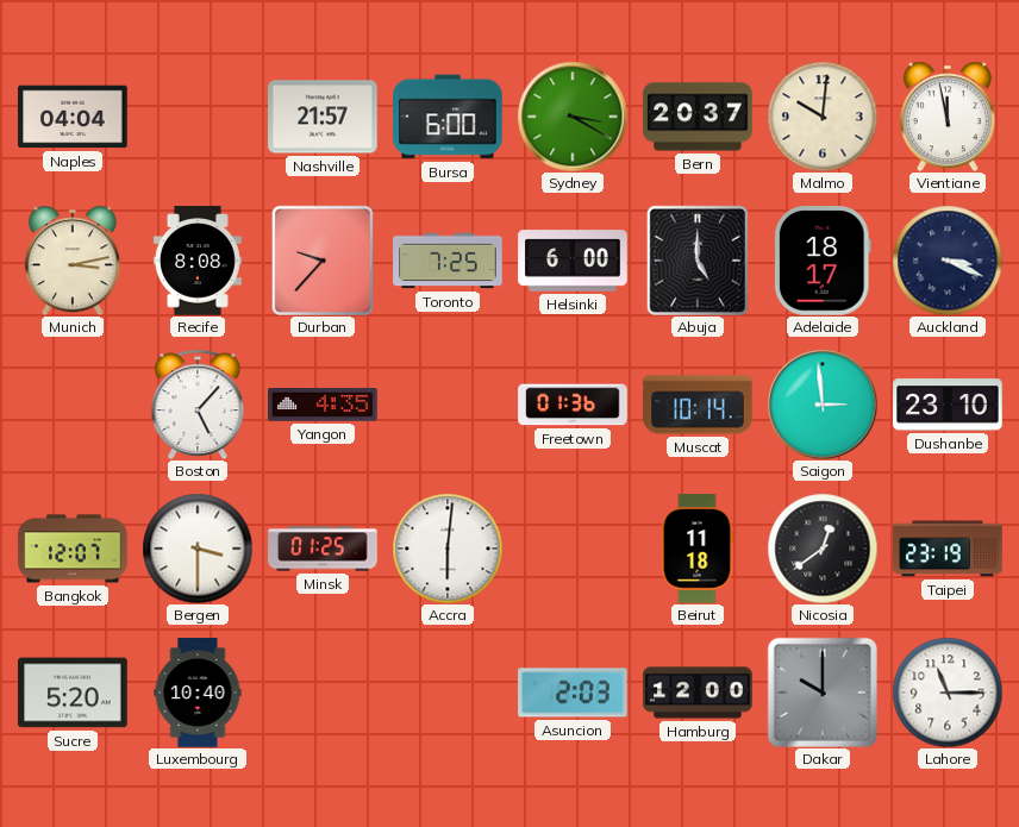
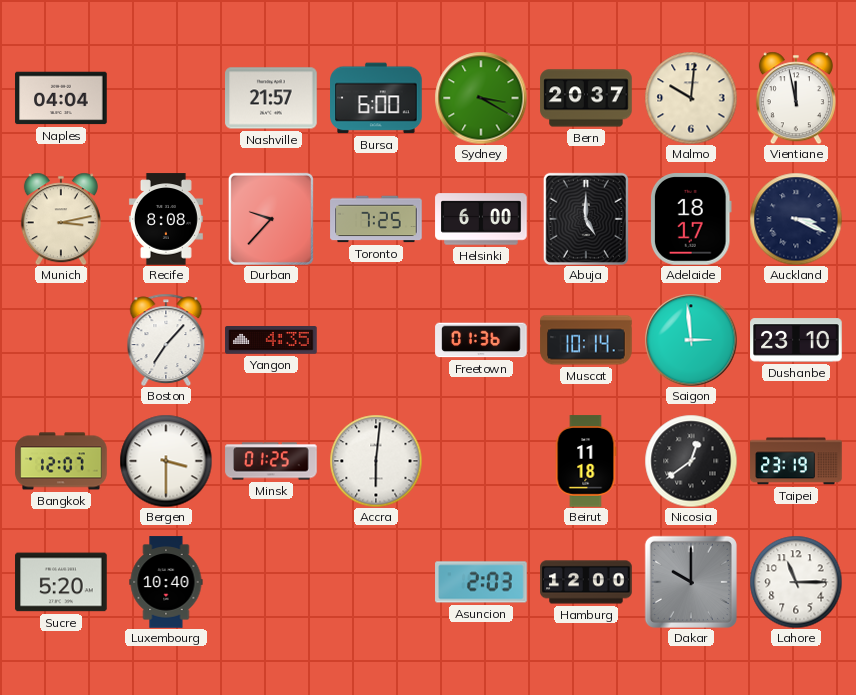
Boston: 5:07 -> 7:07 (166, 339)
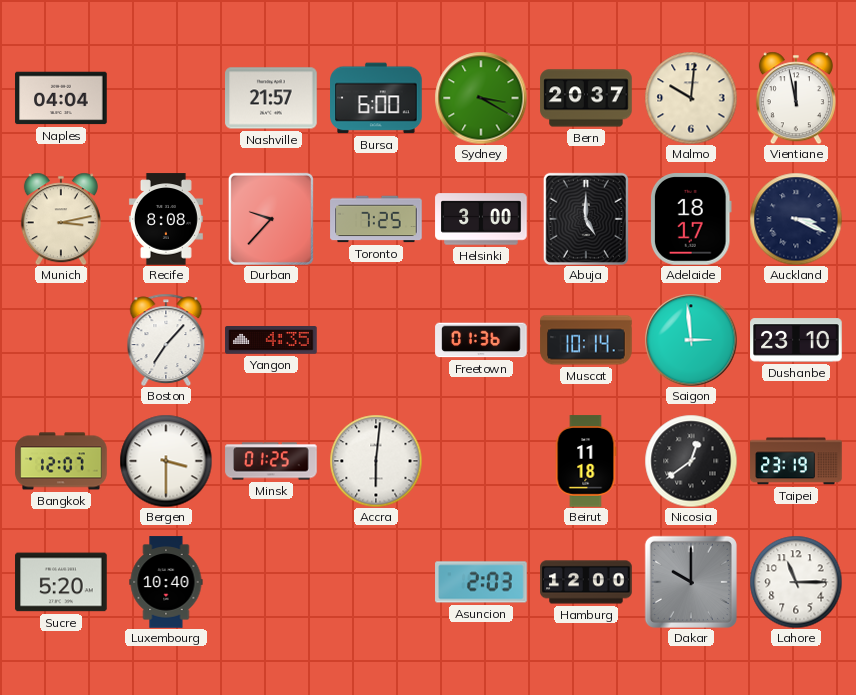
Helsinki: 6:00 -> 3:00 (481, 219)
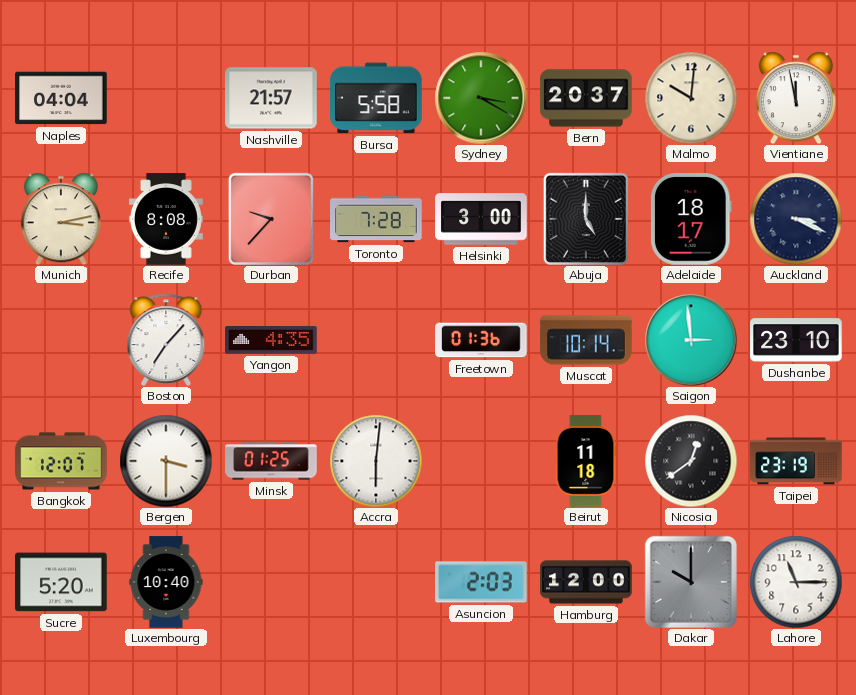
Bursa: 6:00 -> 5:58 (376, 98)
Toronto: 7:25 -> 7:28 (376, 219)
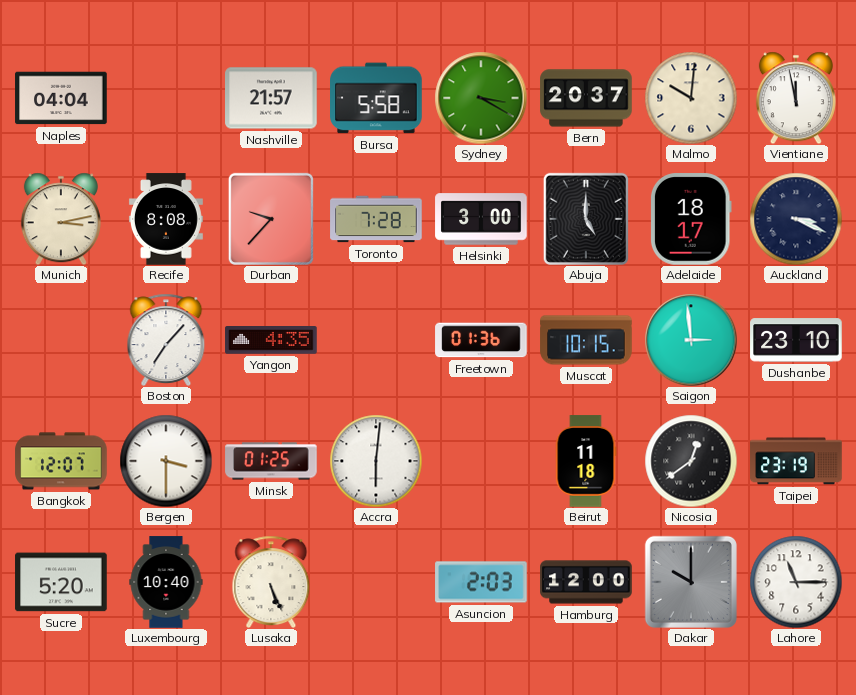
Muscat: 10:14 -> 10:15 (586, 340)
Lusaka: none -> 5:26 (271, 581)
